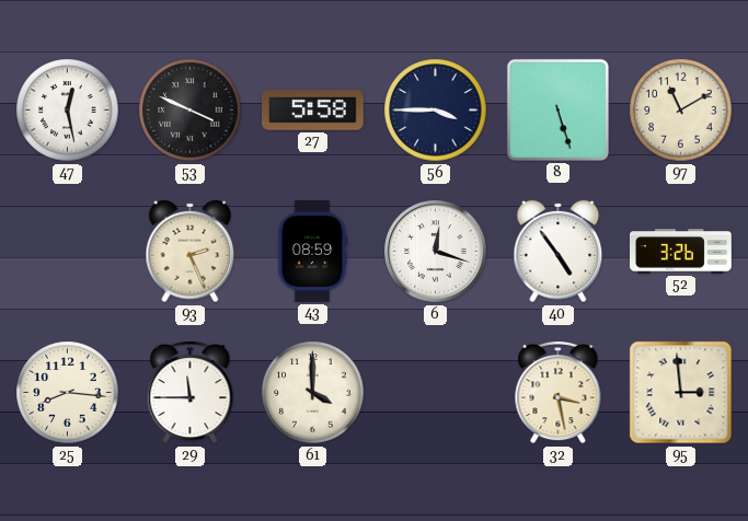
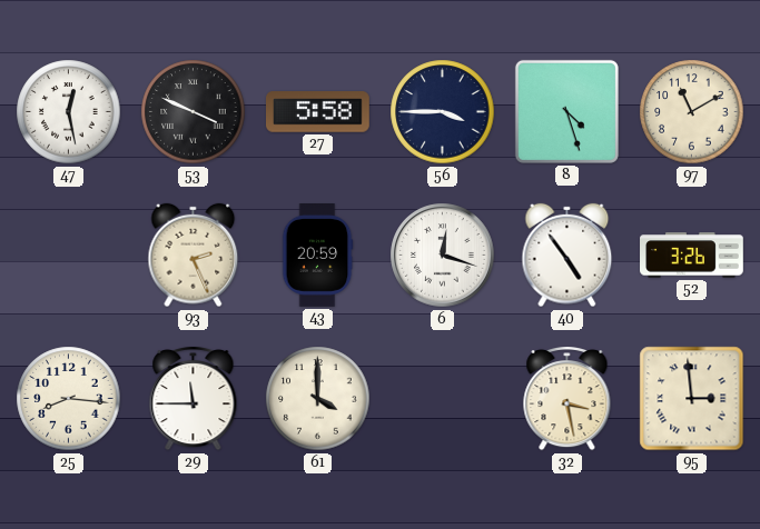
8: 5:27 -> 4:27 (566, 111)
43: 08:59 -> 20:59 (317, 256)
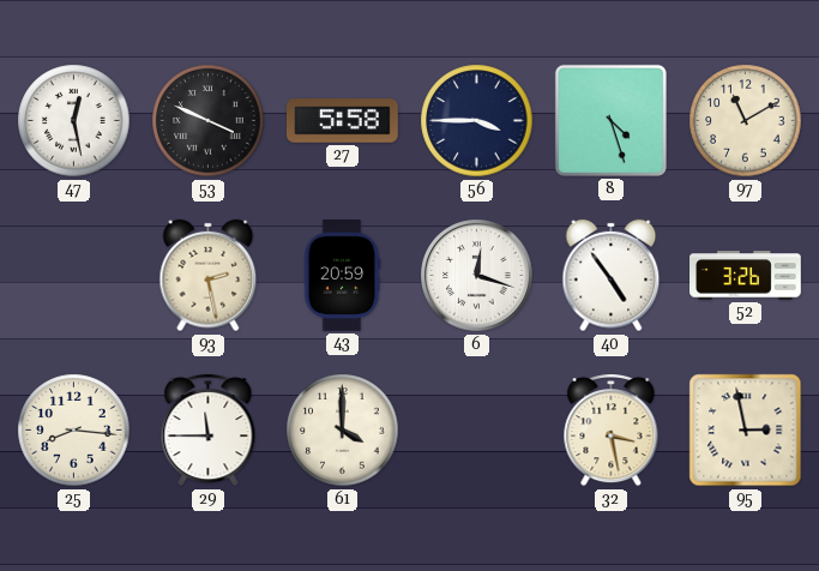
93: 2:26 -> 2:28 (209, 276)
95: 2:59 -> 2:58 (746, 431)
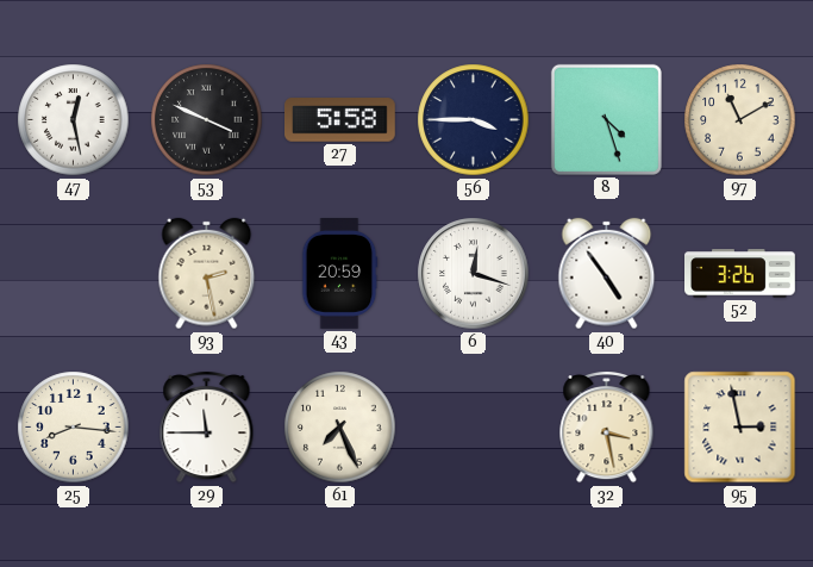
61: 4:00 -> 7:26 (340, 428)
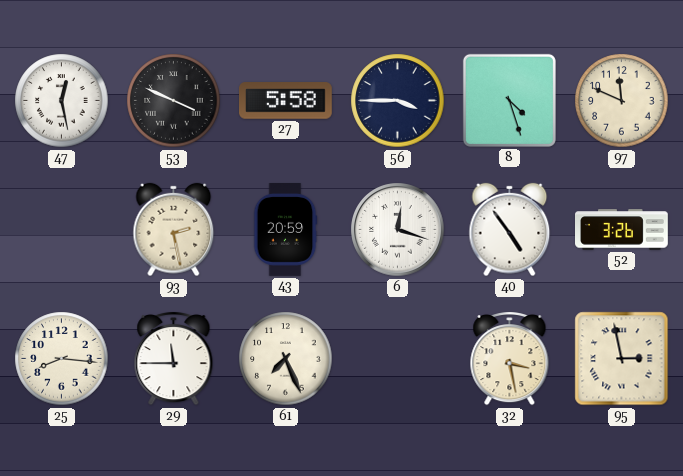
97: 11:10 -> 11:49 (622, 101)
